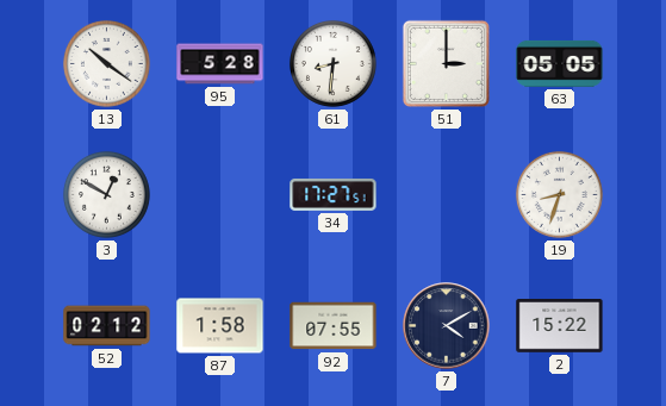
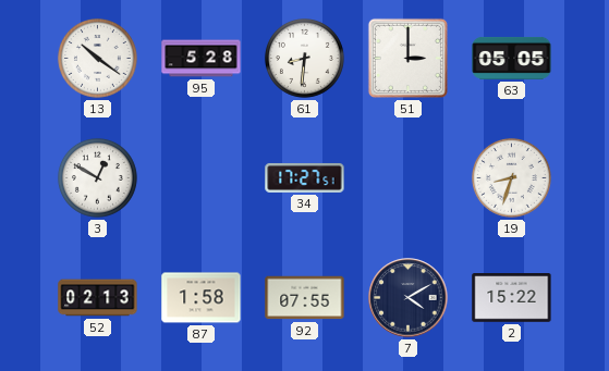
52: 02:12 -> 02:13 (98, 298)
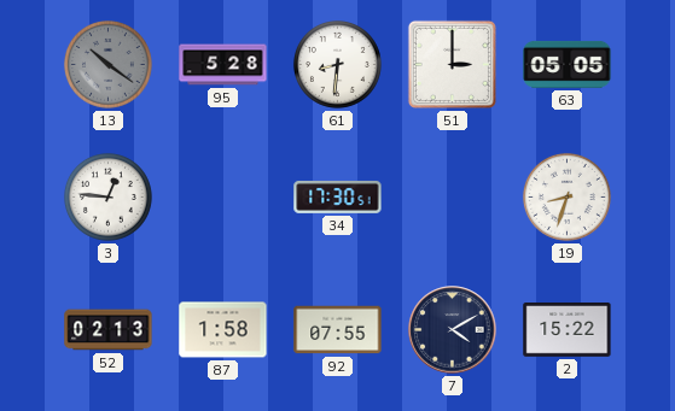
13 dial: white -> grey (107, 64)
3: 12:50 -> 12:46 (107, 196)
34: 17:27 -> 17:30 (338, 196)
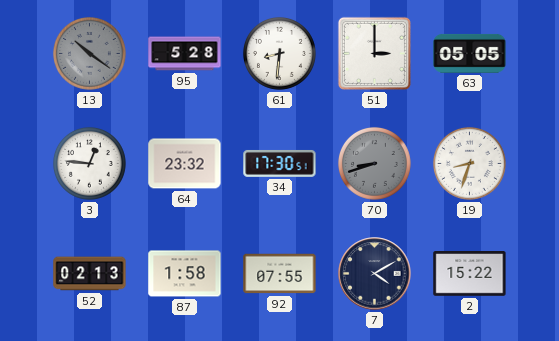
64: none -> 23:32 (185, 164)
70: none -> 8:42 (374, 163)
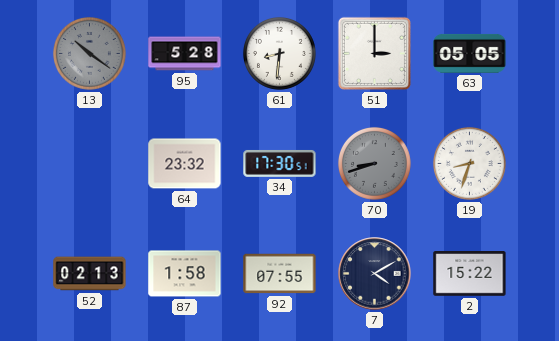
3: 12:46 -> none (89, 163)
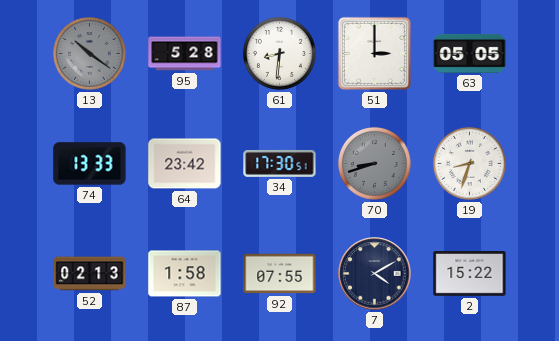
74: none -> 13:33 (90, 164)
64: 23:32 -> 23:42 (185, 164)
